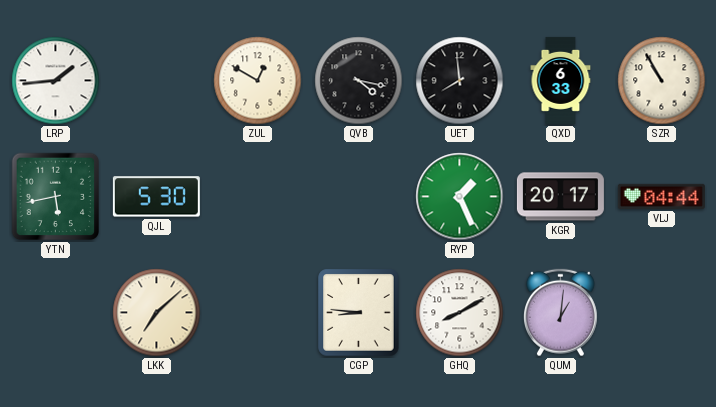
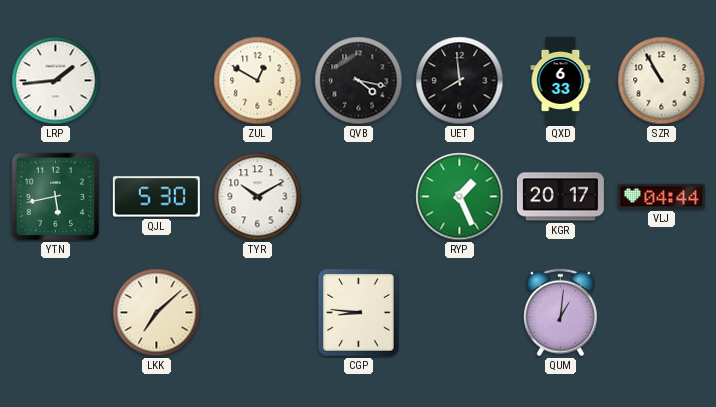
TYR: none -> 10:10 (258, 197)
GHQ: 8:10 -> none (460, 313)
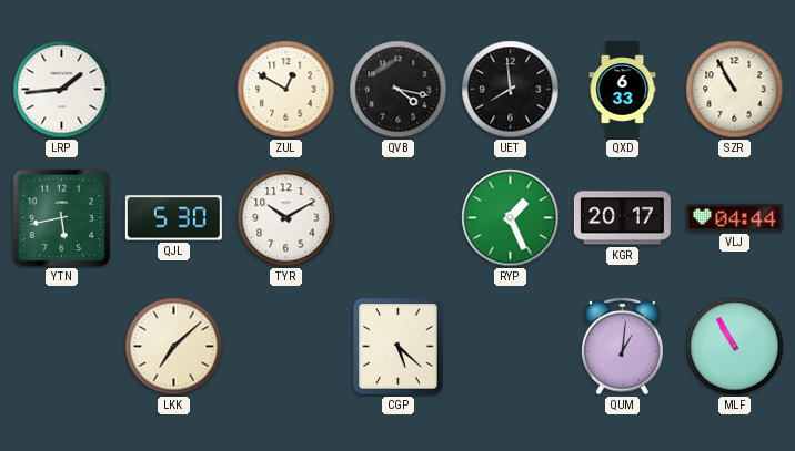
CGP: 8:46 -> 5:22 (399, 347)
MLF: none -> 10:55 (735, 347)
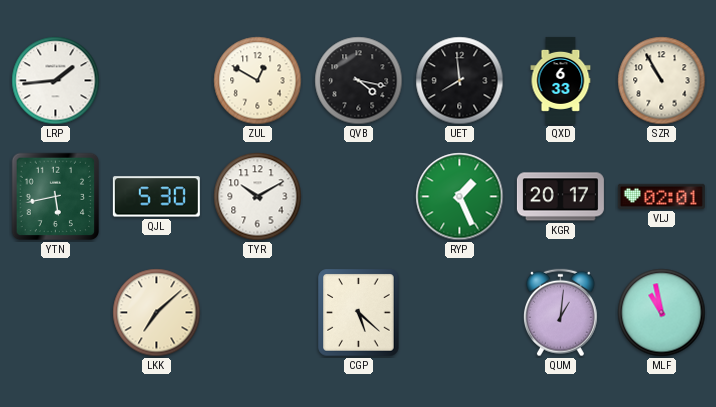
VLJ: 04:44 -> 02:01 (661, 196)
MLF: 10:55 -> 10:58 (662, 313)
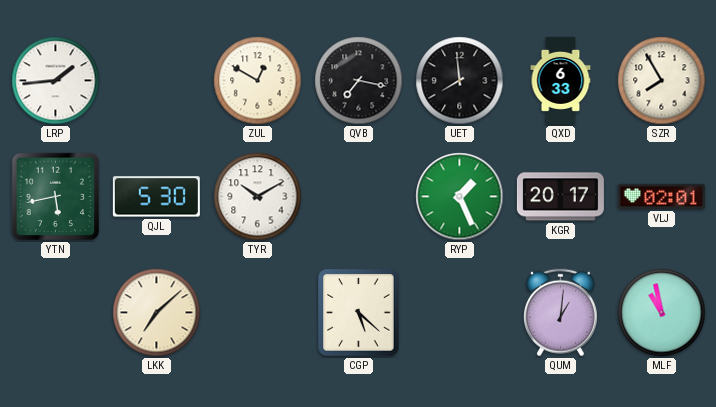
QVB: 4:17 -> 7:17 (359, 81)
SZR: 10:55 -> 7:55 (662, 81)
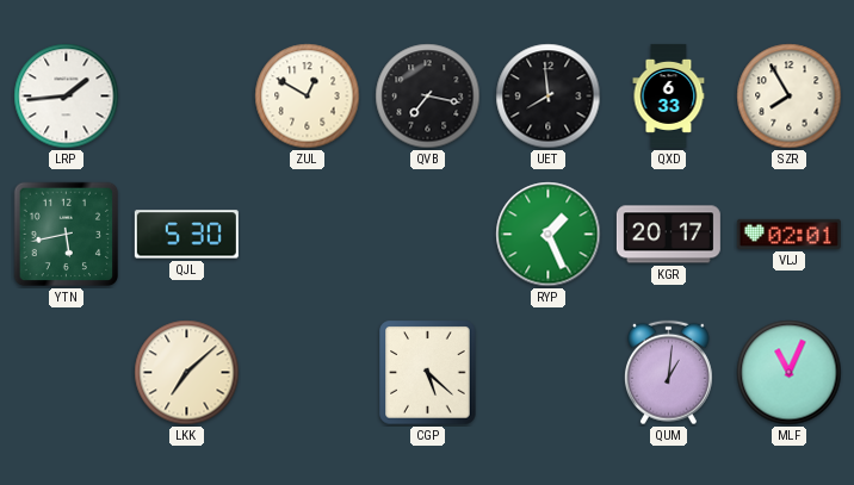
TYR: 10:10 -> none (258, 197)
MLF: 10:58 -> 11:04 (790, 373)
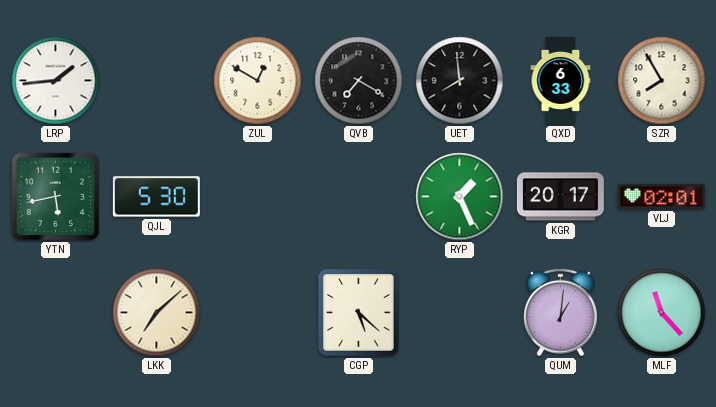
QVB: 7:17 -> 7:20 (359, 81)
MLF: 11:04 -> 11:23 (662, 313)
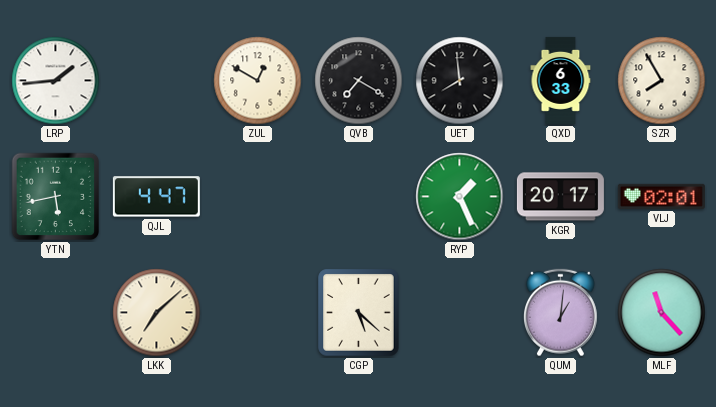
QJL: 5:30 -> 4:47 (156, 197)
